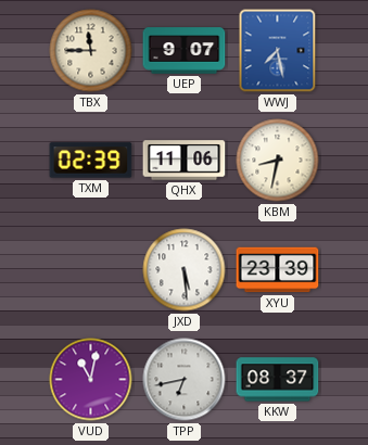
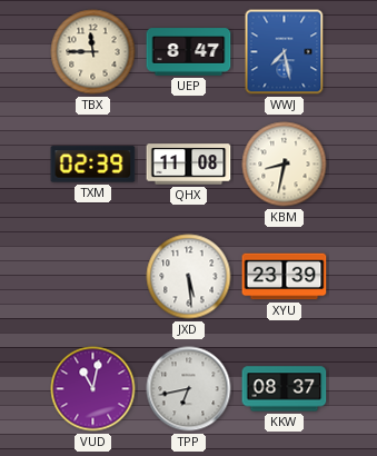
UEP: 9:07 -> 8:47 (189, 52)
QHX: 11:06 -> 11:08 (189, 165)
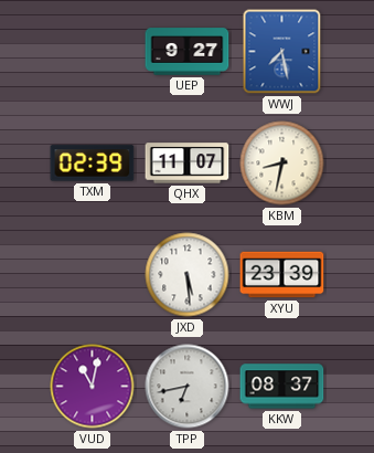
TBX: 11:45 -> none (93, 52)
UEP: 8:47 -> 9:27 (188, 52)
QHX: 11:08 -> 11:07 (188, 164)
